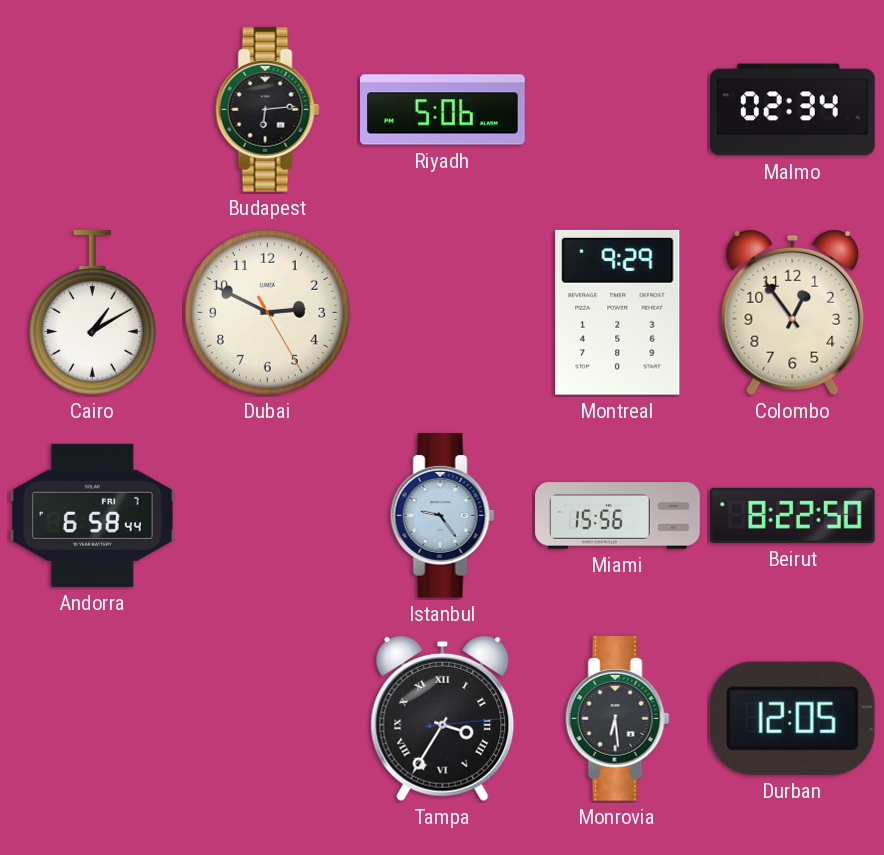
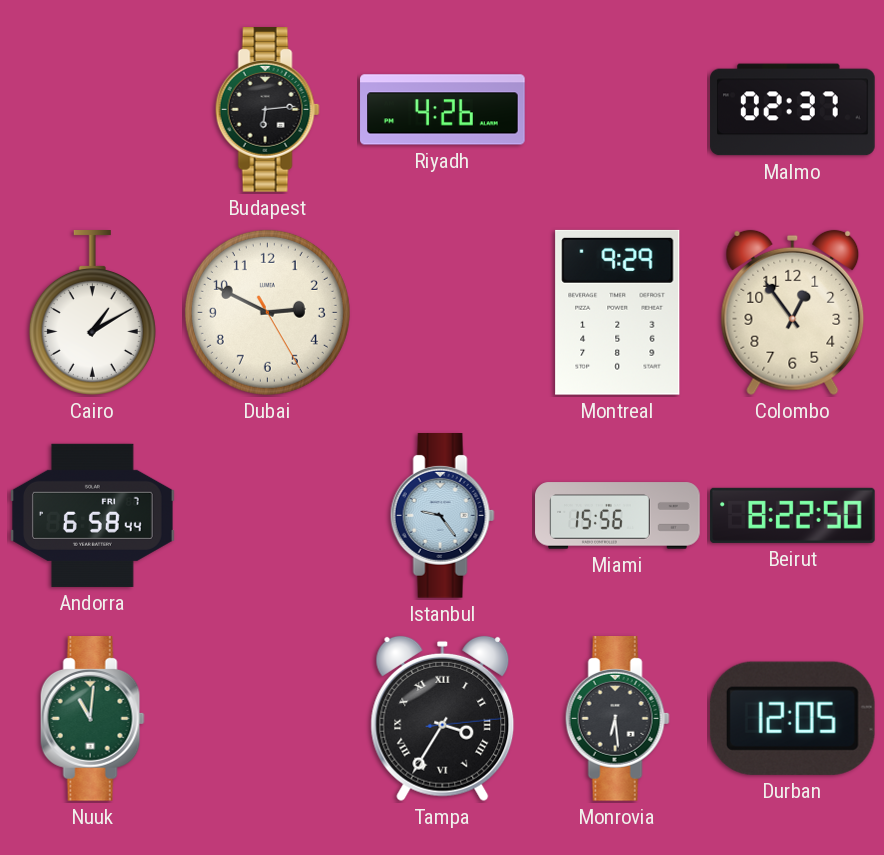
Riyadh: 5:06 -> 4:26 (443, 110)
Malmo: 02:34 -> 02:37 (793, 110)
Nuuk: none -> 11:01 (92, 719)
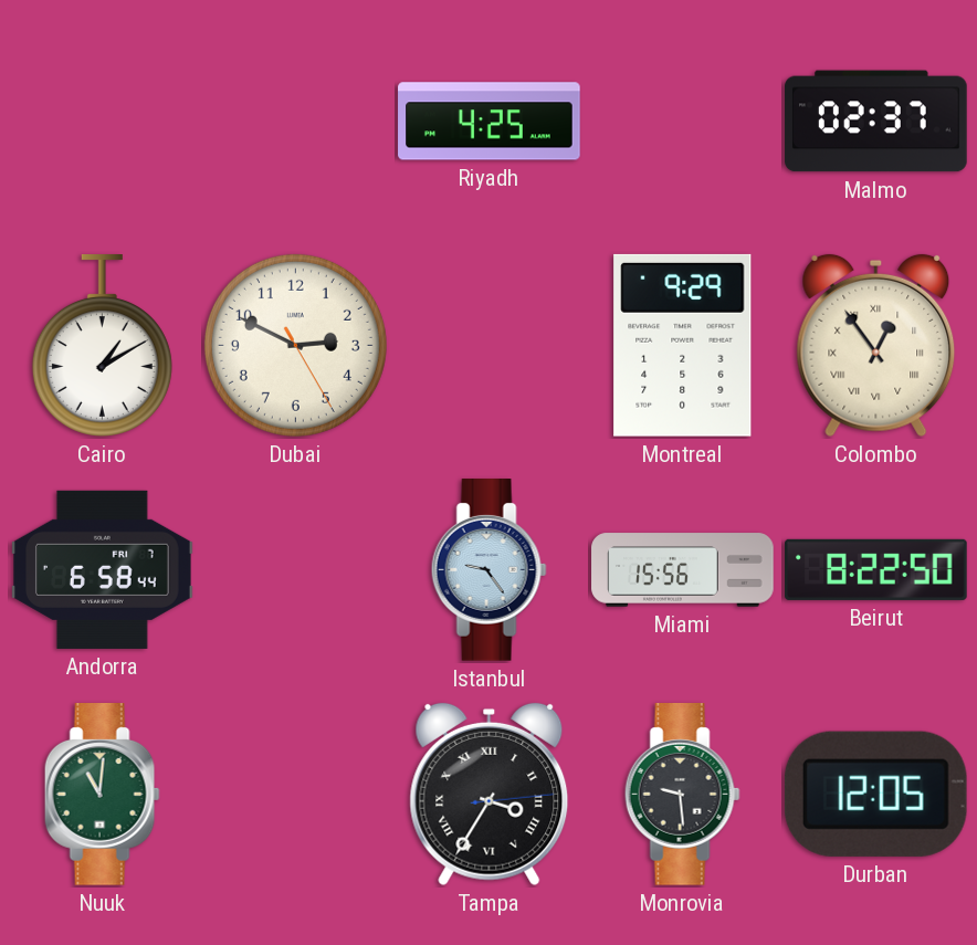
Budapest: 6:14 -> none (267, 110)
Riyadh: 4:26 -> 4:25 (490, 122)
Colombo numerals: Arabic -> Roman (876, 346)
Monrovia: 6:29 -> 9:29 (682, 795)
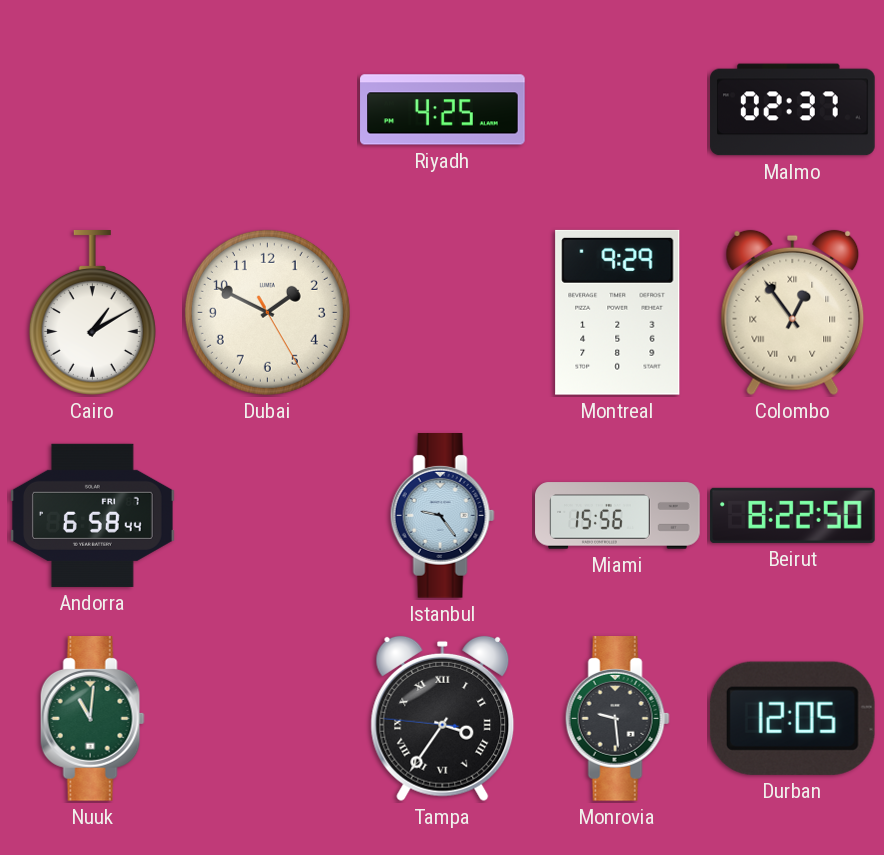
Dubai: 2:49 -> 1:49 (267, 312)
Tampa: 3:35:14 -> 3:35:46 (443, 719)
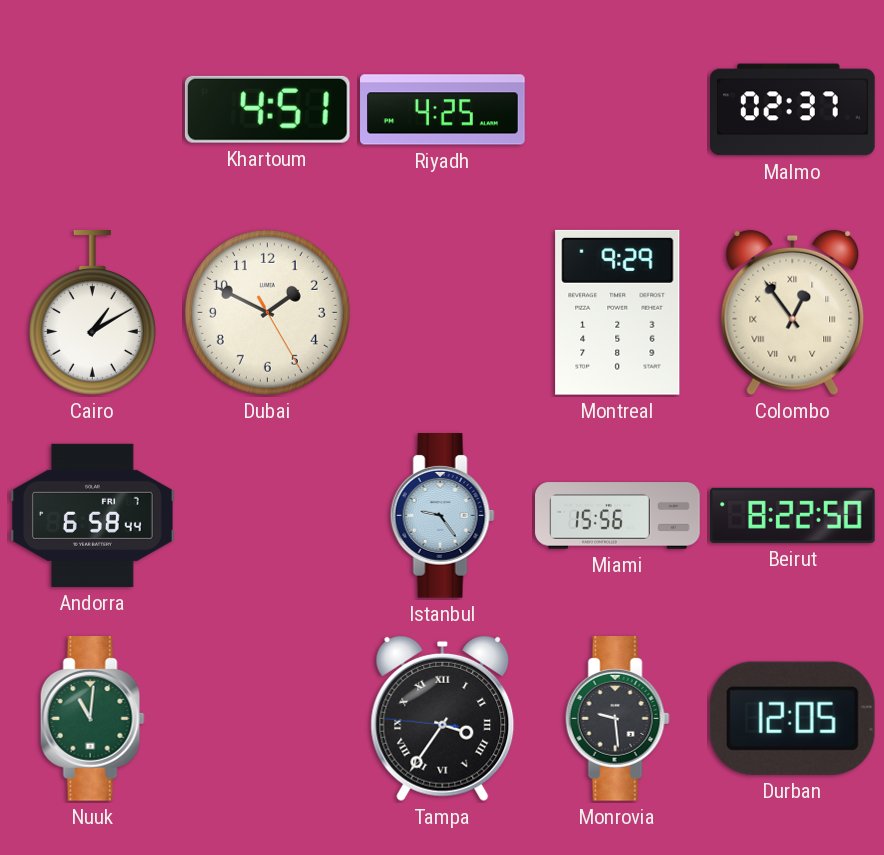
Khartoum: none -> 4:51 (267, 109)
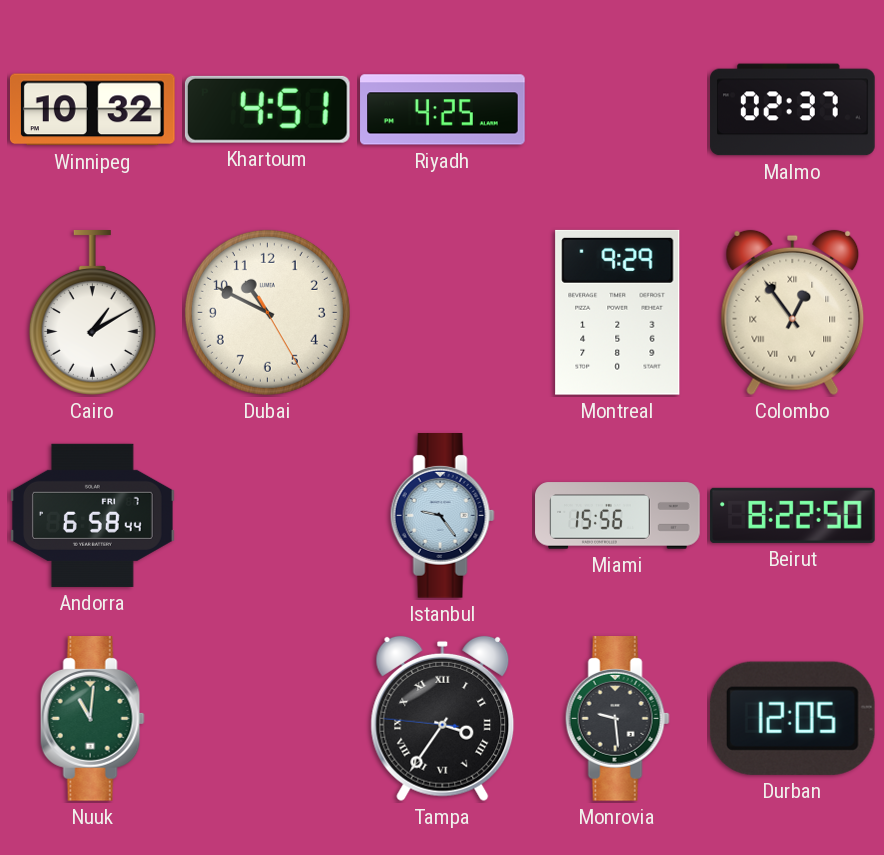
Winnipeg: none -> 10:32 (92, 110)
Dubai: 1:49 -> 10:49 (267, 312)
